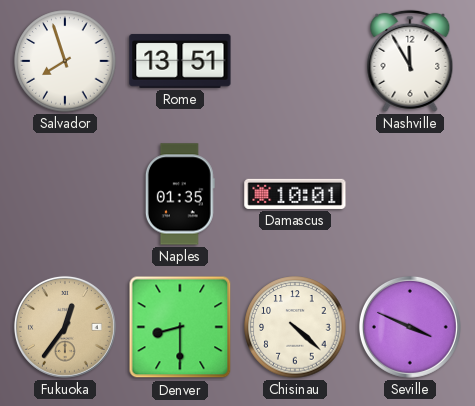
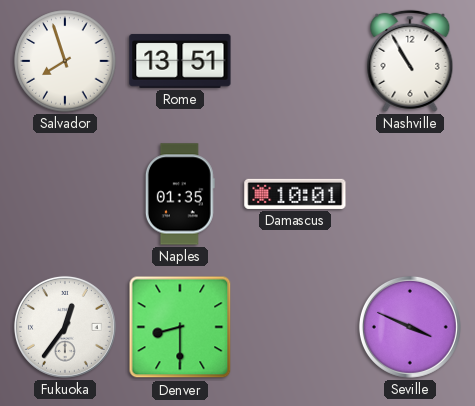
Nashville: 11:55 -> 10:55 (410, 61)
Fukuoka dial: champagne -> white (65, 327)
Chisinau: 4:22 -> none (295, 327)
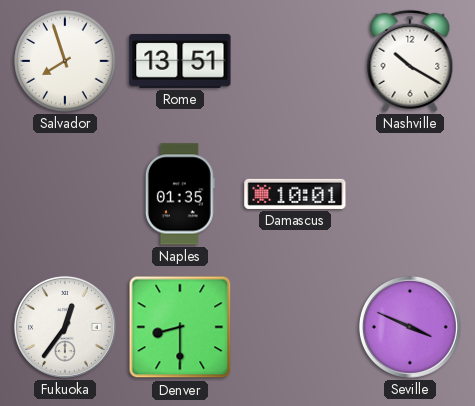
Nashville: 10:55 -> 10:20 (410, 61)
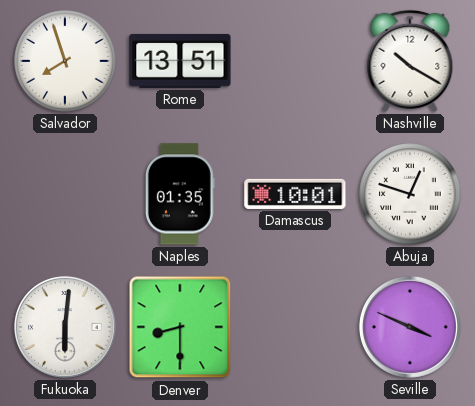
Abuja: none -> 12:48 (410, 194)
Fukuoka: 12:36 -> 6:01 (65, 327)
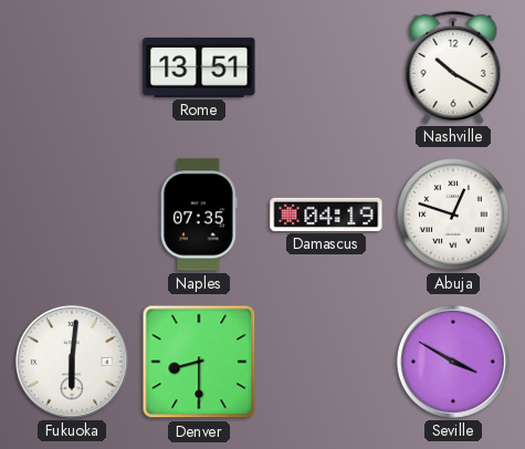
Salvador: 7:57 -> none (65, 61)
Naples: 01:35 -> 07:35 (199, 215)
Damascus: 10:01 -> 04:19 (326, 215)
Seville: 3:49 -> 3:50 (453, 362)
